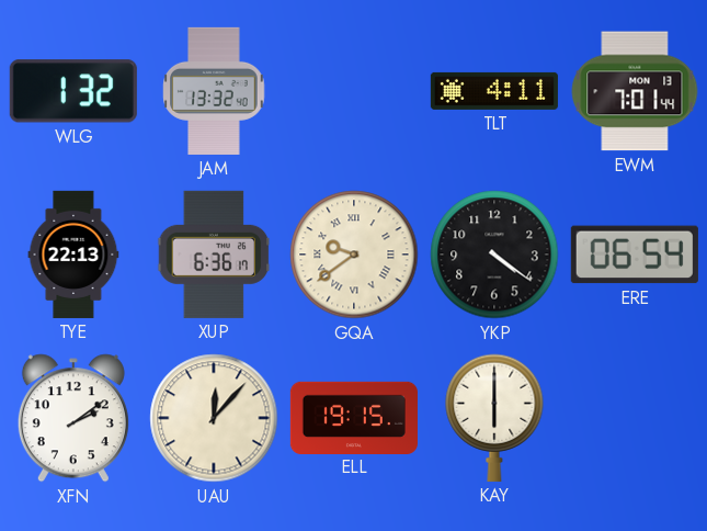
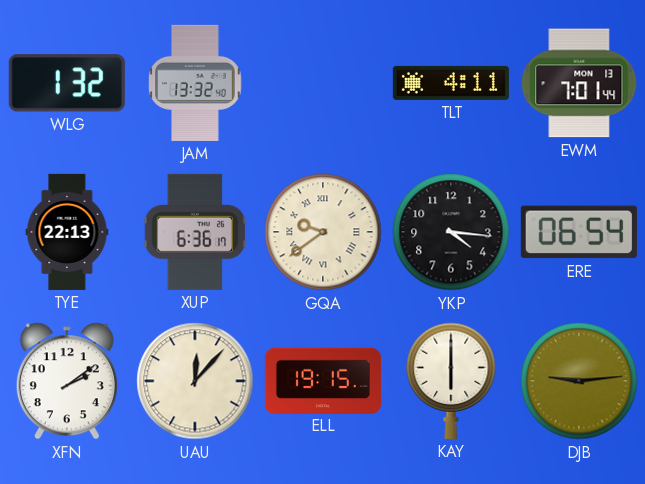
YKP: 4:21 -> 4:16 (451, 232)
DJB: none -> 9:14 (579, 381)
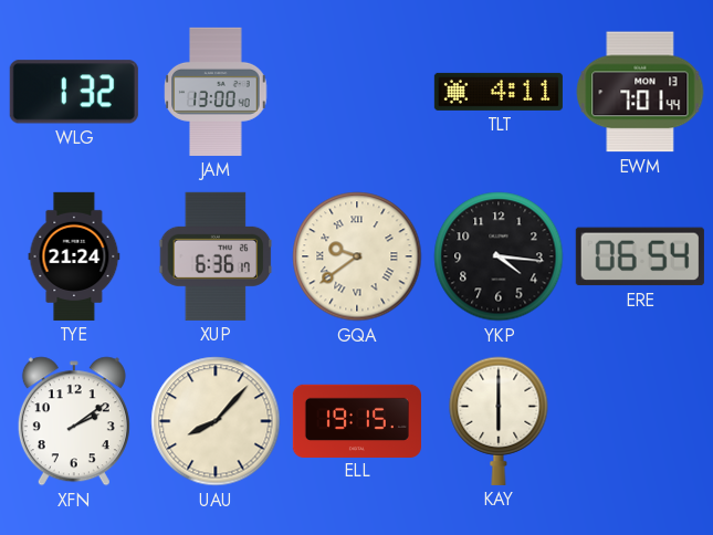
JAM: 13:32 -> 13:00 (216, 92)
TYE: 22:13 -> 21:24 (74, 256)
UAU: 12:07 -> 8:07 (216, 421)
DJB: 9:14 -> none (579, 381)
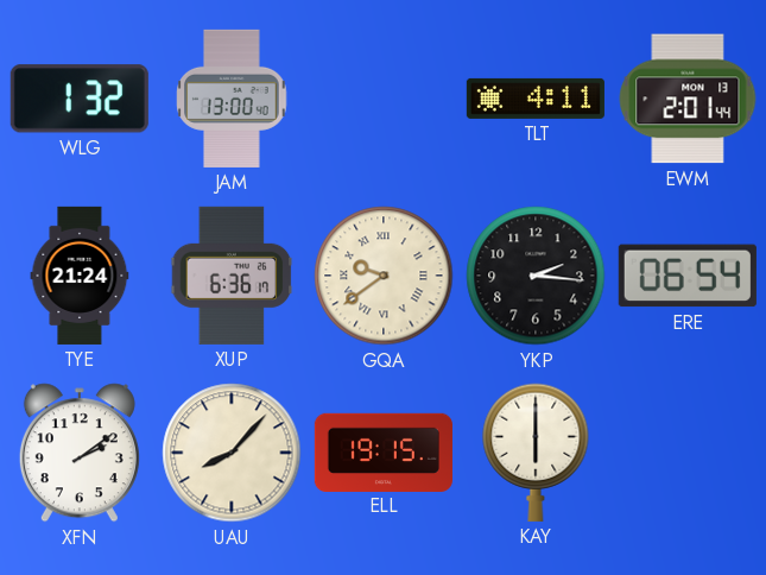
EWM: 7:01 -> 2:01 (688, 99)
YKP: 4:16 -> 2:16 (536, 276)
